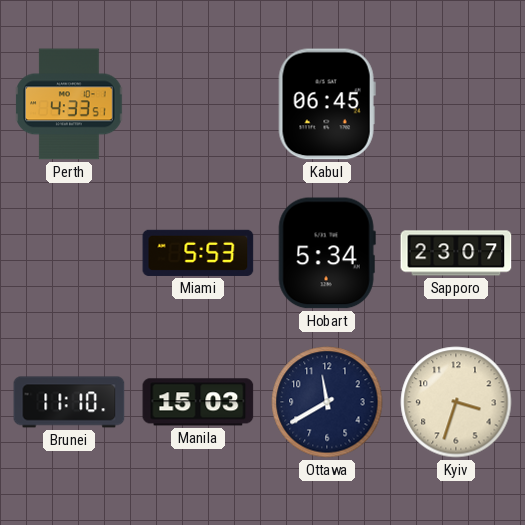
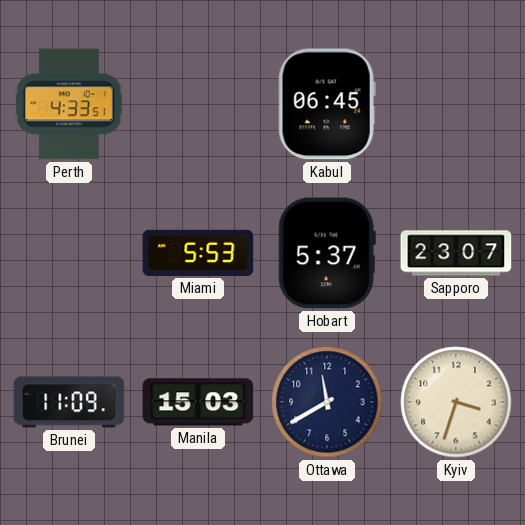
Hobart: 5:34 -> 5:37 (327, 253)
Brunei: 11:10 -> 11:09 (69, 402)
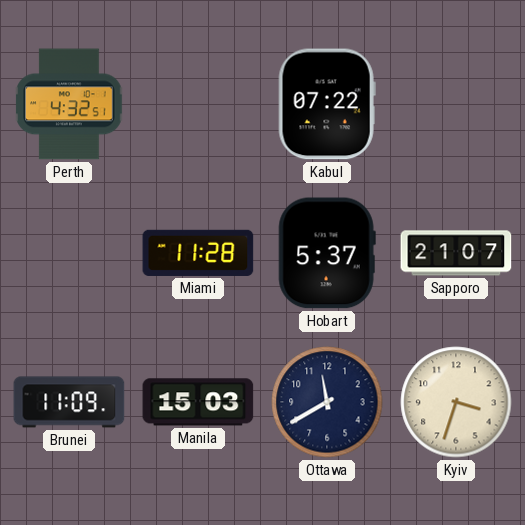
Perth: 4:33 -> 4:32 (69, 104)
Kabul: 06:45 -> 07:22 (327, 104)
Miami: 5:53 -> 11:28 (198, 253)
Sapporo: 23:07 -> 21:07 (456, 253)
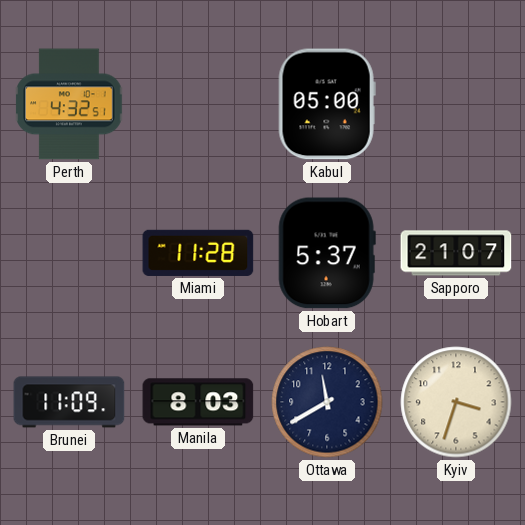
Kabul: 07:22 -> 05:00 (327, 104)
Manila: 15:03 -> 8:03 (198, 402)
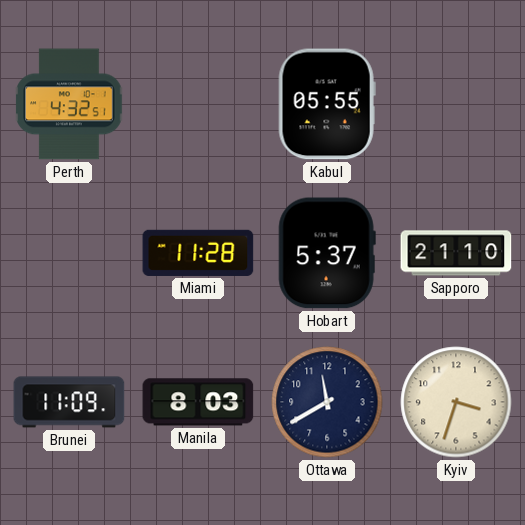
Kabul: 05:00 -> 05:55 (327, 104)
Sapporo: 21:07 -> 21:10 (456, 253)
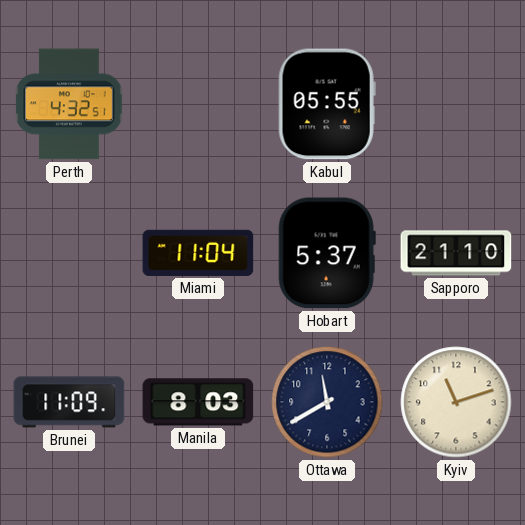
Miami: 11:28 -> 11:04 (198, 253)
Kyiv: 3:33 -> 11:12 (456, 402)
